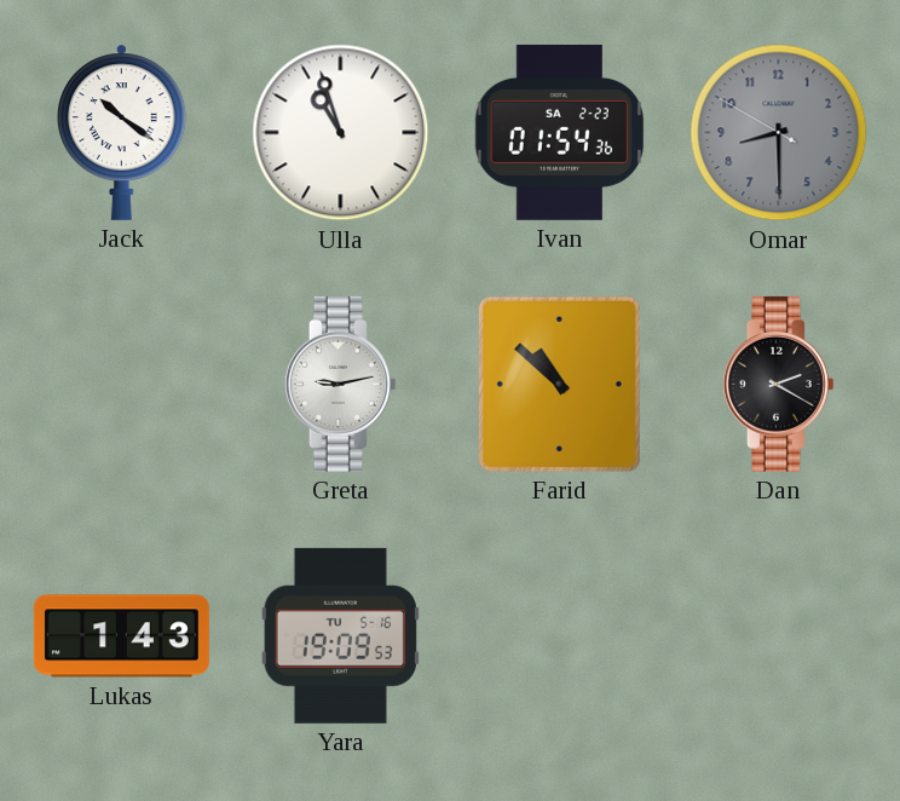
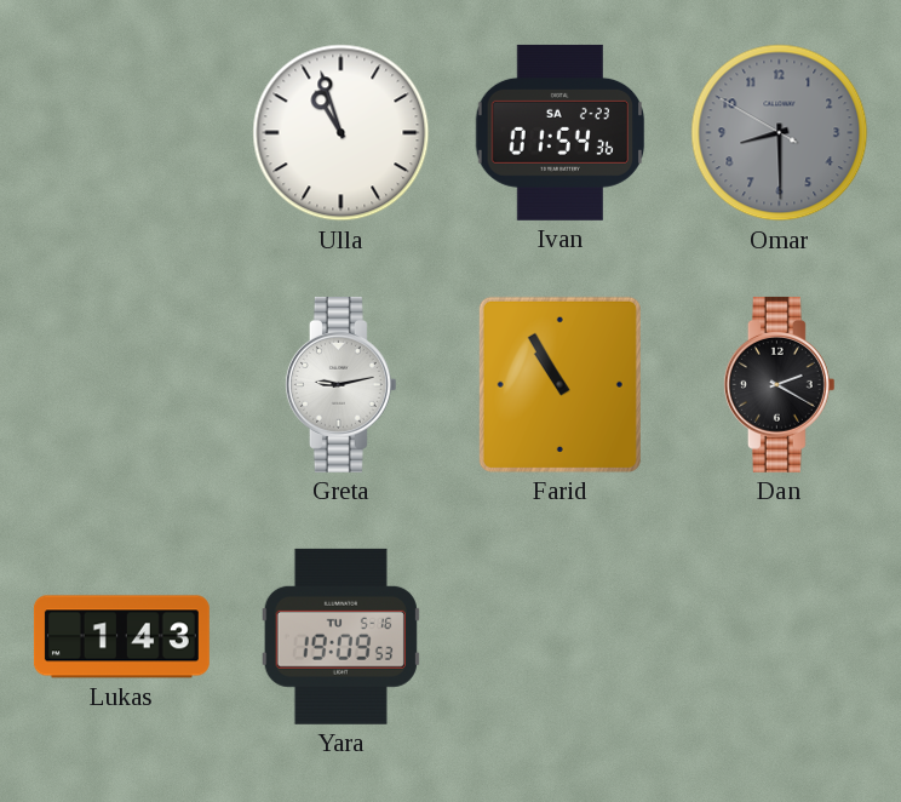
Jack: 10:21 -> none (122, 132)
Farid: 10:52 -> 10:55 (559, 384)
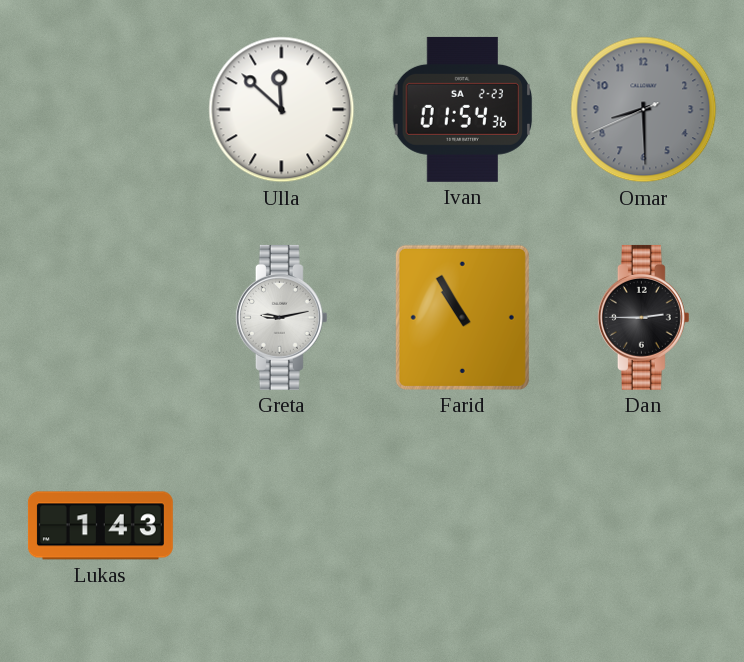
Ulla: 10:57 -> 11:52 (282, 110)
Omar: 8:29:50 -> 8:29:41 (644, 110)
Dan: 2:20 -> 2:45 (643, 317)
Yara: 19:09 -> none (340, 636)
